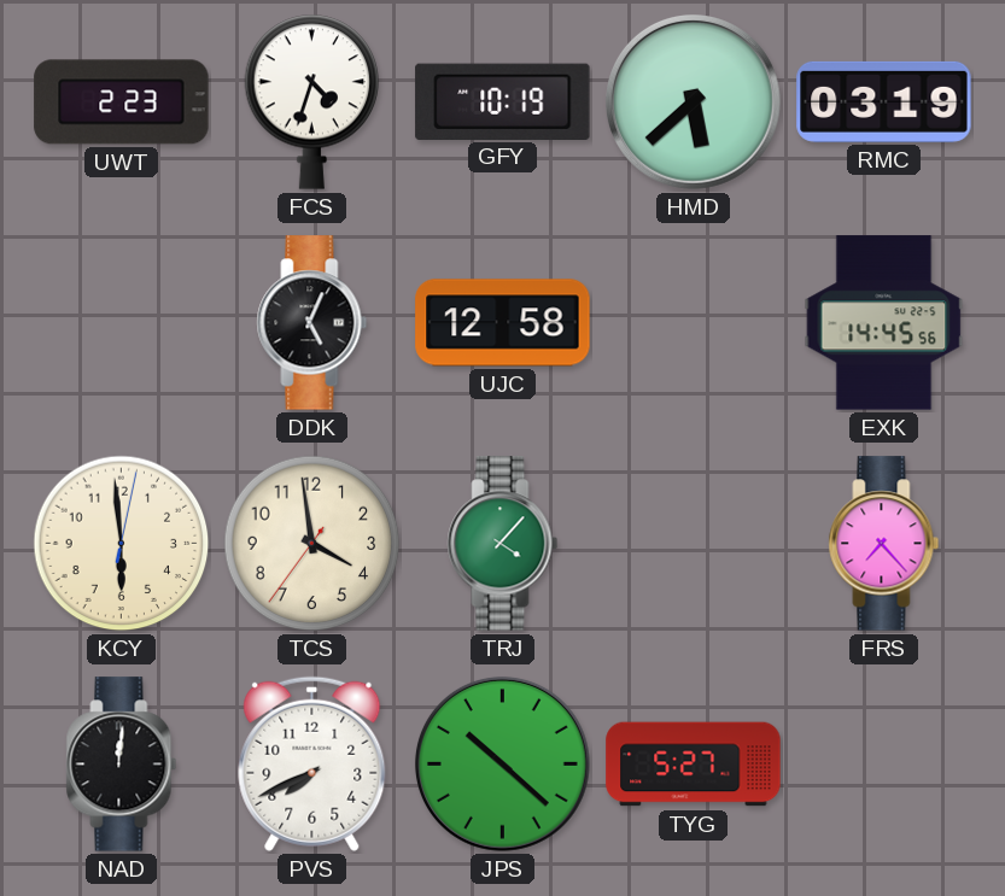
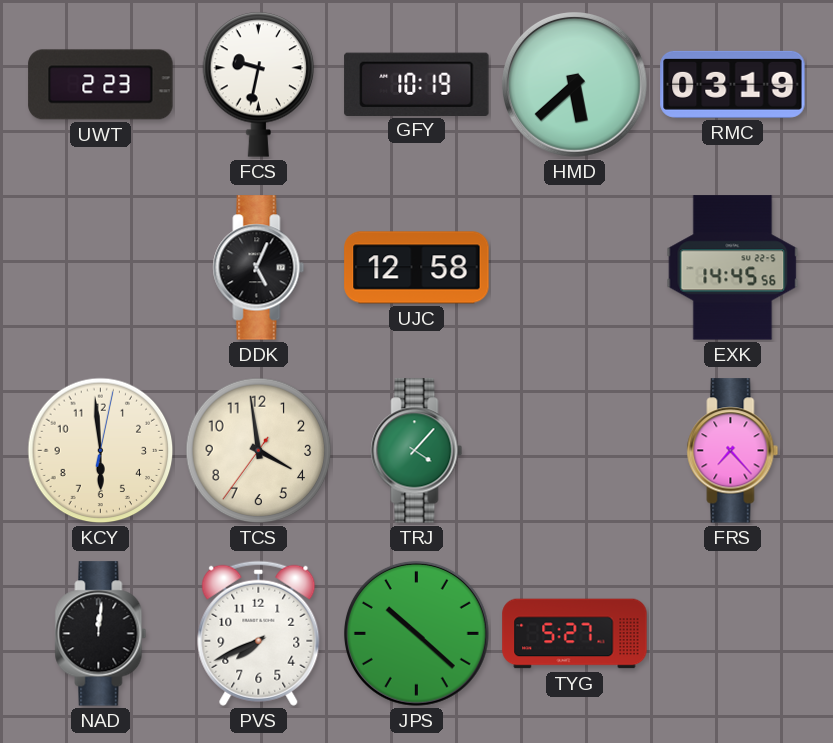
FCS: 4:33 -> 9:32 (259, 84)
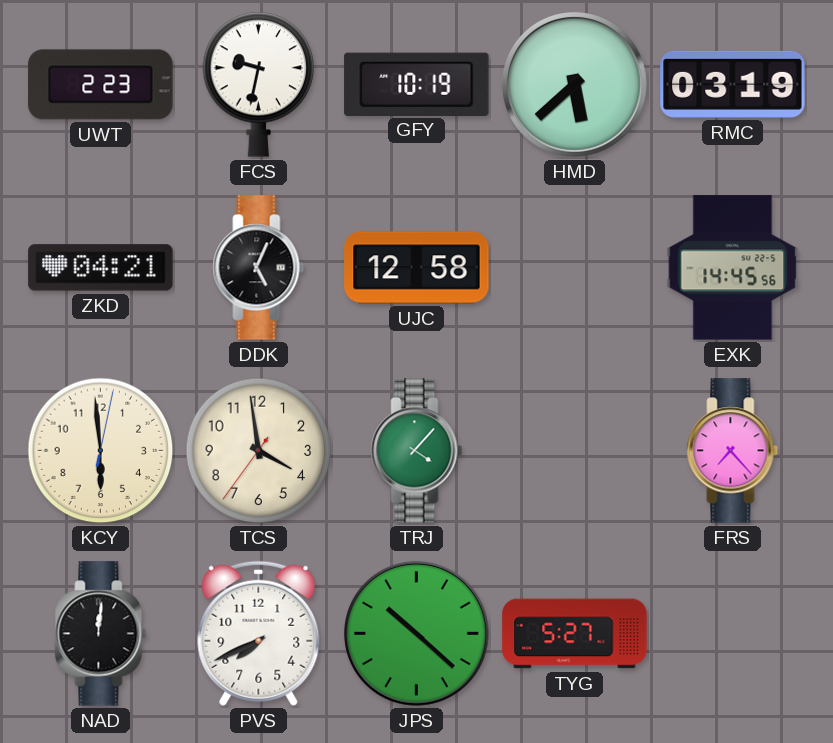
ZKD: none -> 04:21 (101, 268)
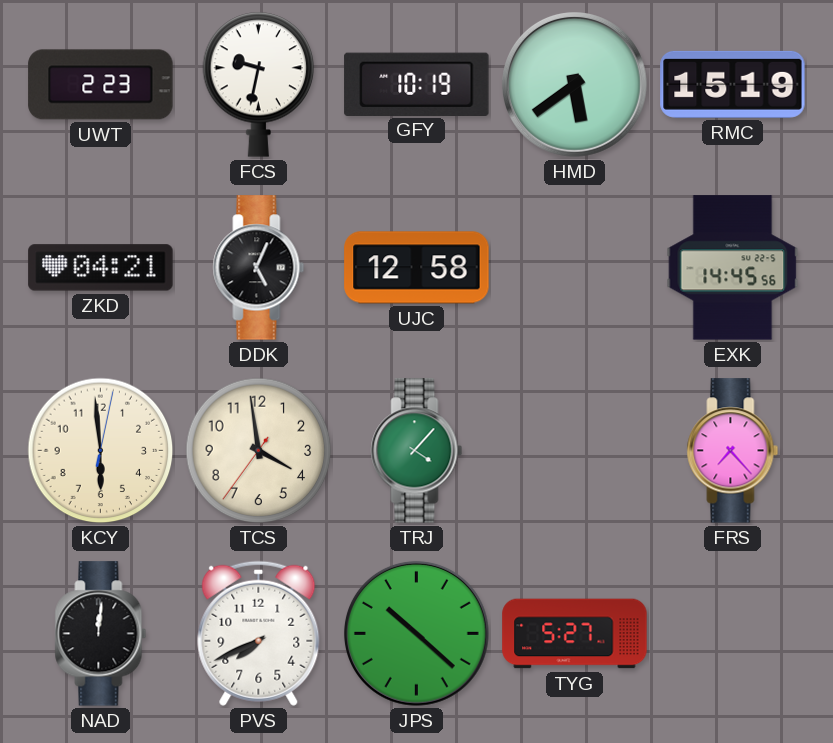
HMD: 5:38 -> 5:39 (574, 84)
RMC: 03:19 -> 15:19 (733, 84)
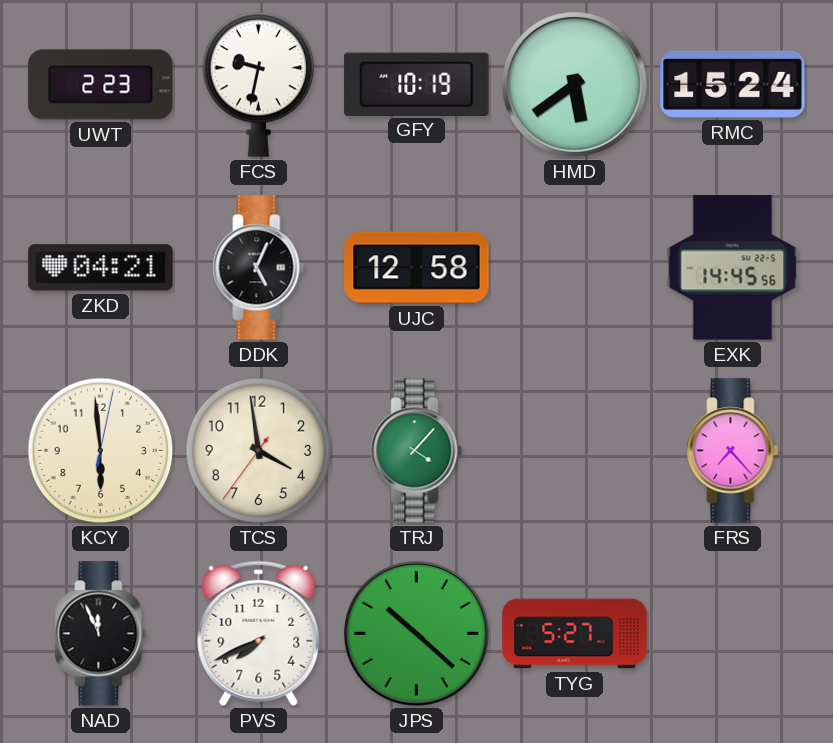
RMC: 15:19 -> 15:24 (733, 84)
NAD: 12:01 -> 11:56 (101, 634)
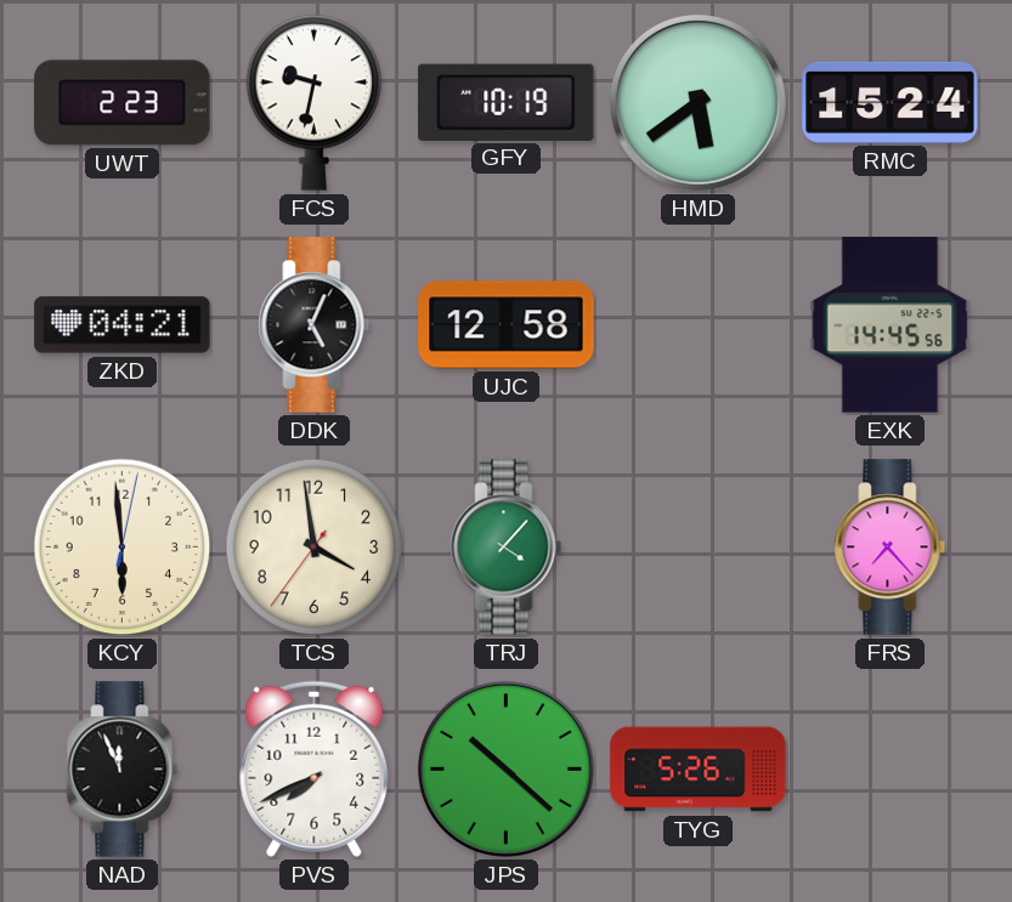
TYG: 5:27 -> 5:26 (699, 770)
